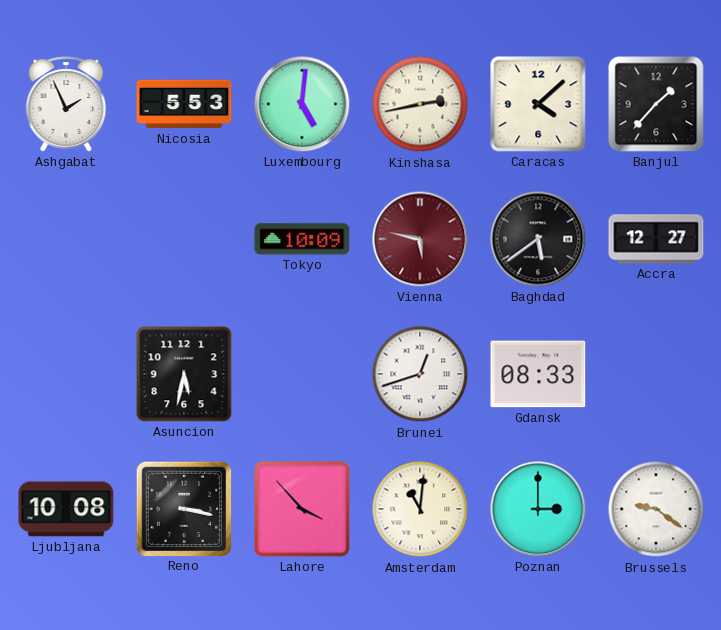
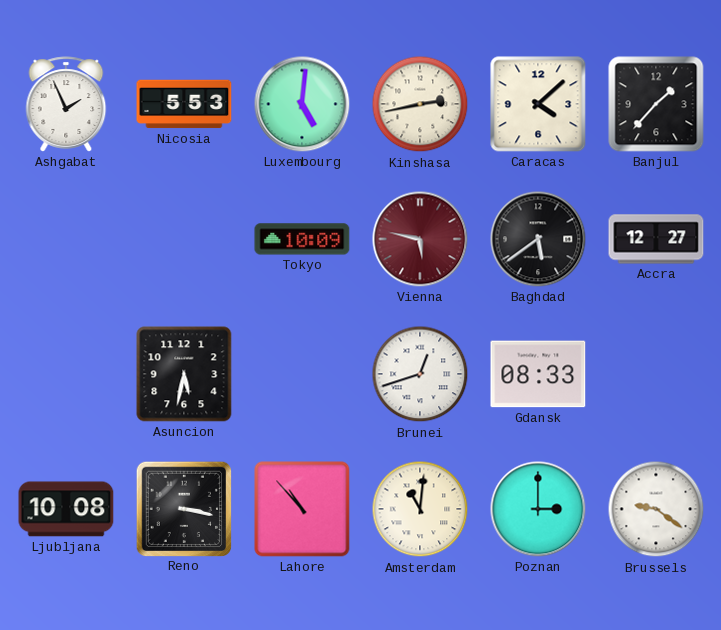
Lahore: 3:53 -> 10:53 (302, 509)
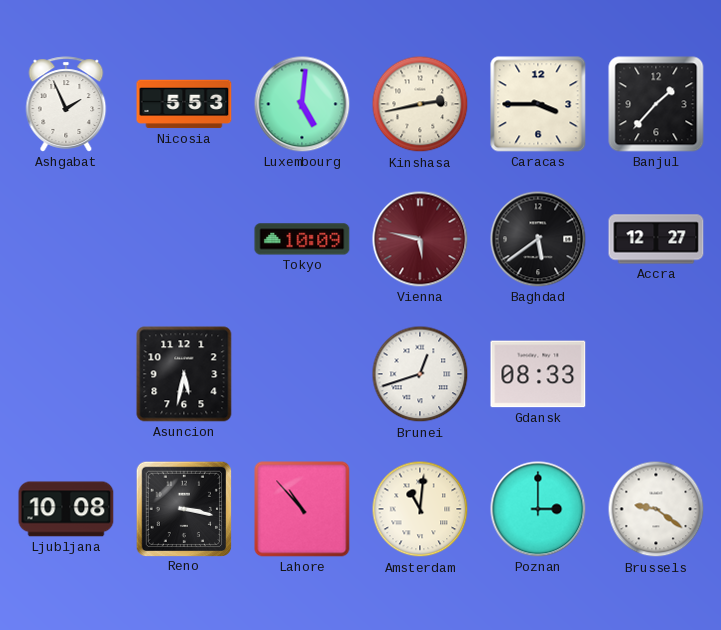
Caracas: 4:08 -> 3:45 (538, 104)
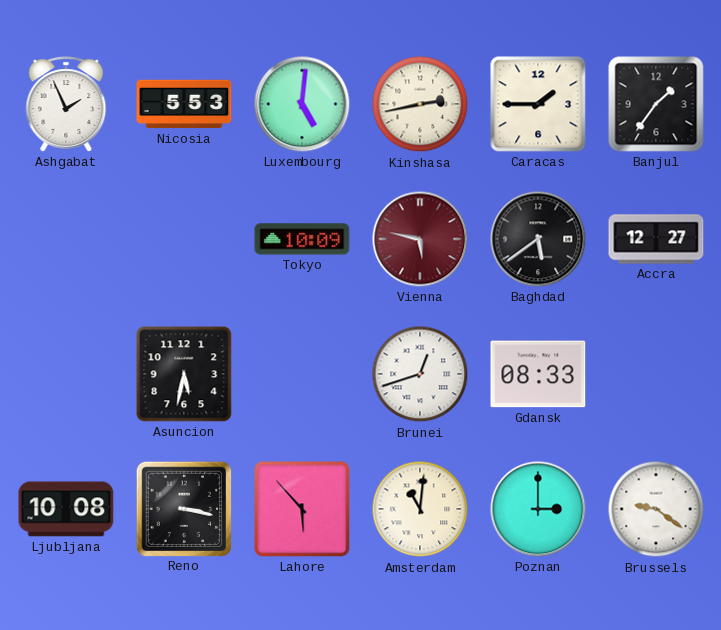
Caracas: 3:45 -> 1:45 (538, 104)
Banjul: 1:37 -> 1:36 (656, 104)
Lahore: 10:53 -> 5:53 (302, 509)
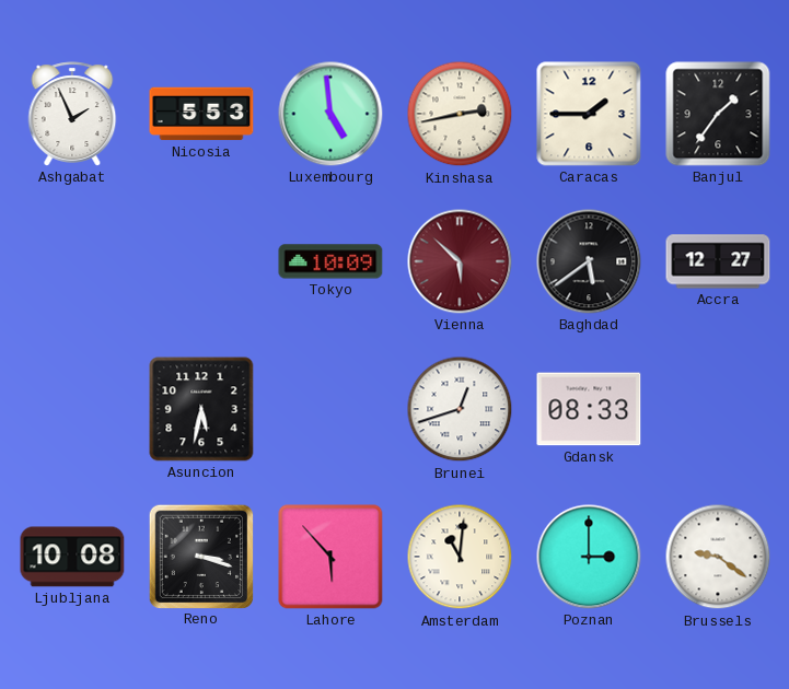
Luxembourg: 5:01 -> 4:59 (330, 114)
Vienna: 5:47 -> 5:52 (460, 261)
Reno: 3:17 -> 3:18 (200, 556)
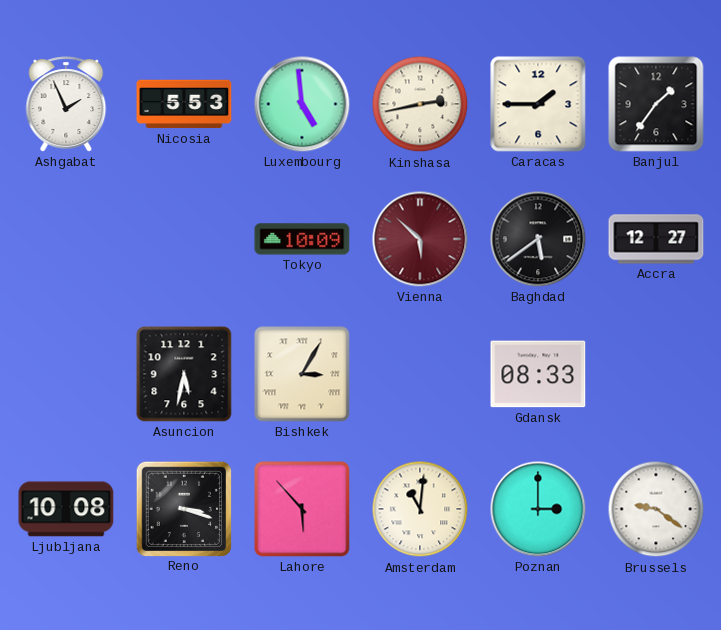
Bishkek: none -> 3:05 (302, 374)
Brunei: 12:42 -> none (460, 409)
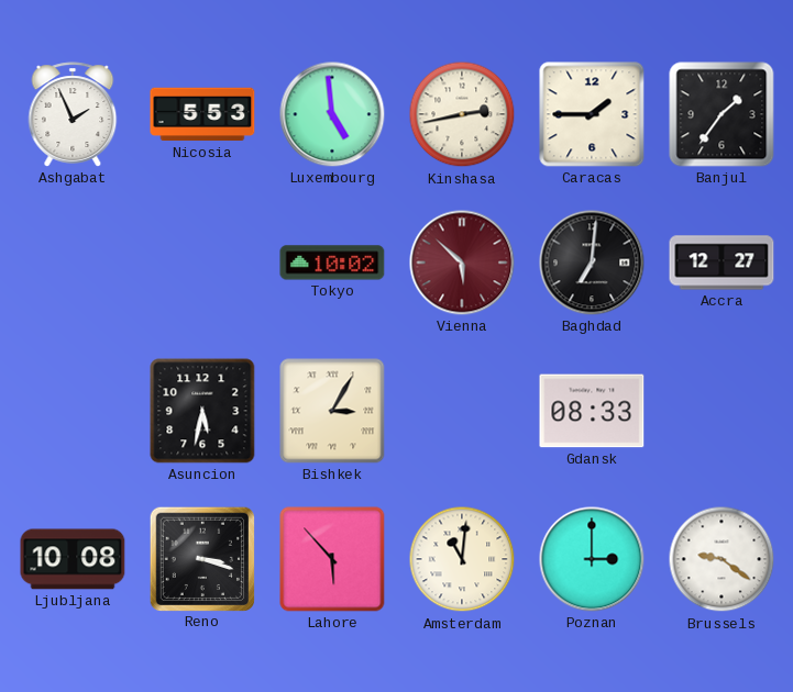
Tokyo: 10:09 -> 10:02 (332, 263)
Baghdad: 5:39 -> 7:01 (592, 263)
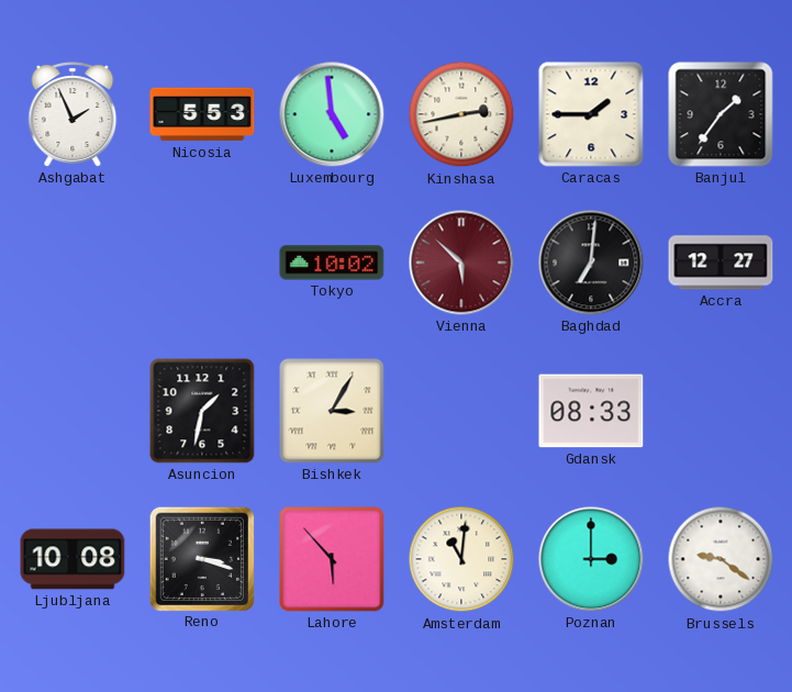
Asuncion: 5:32 -> 1:32 (202, 411)
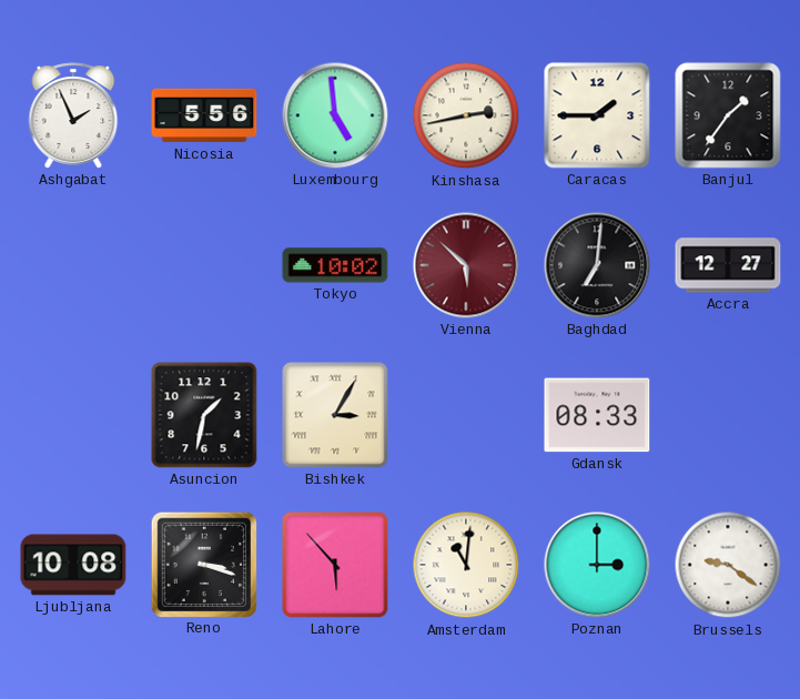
Nicosia: 5:53 -> 5:56 (204, 115)
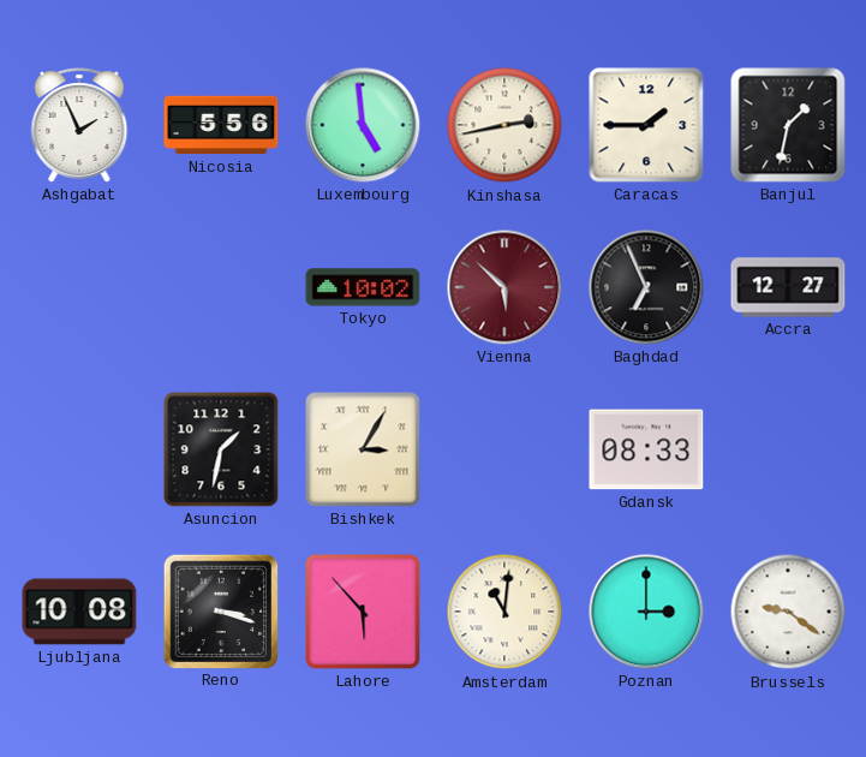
Banjul: 1:36 -> 1:32 (788, 125)
Baghdad: 7:01 -> 6:56 (646, 287)
